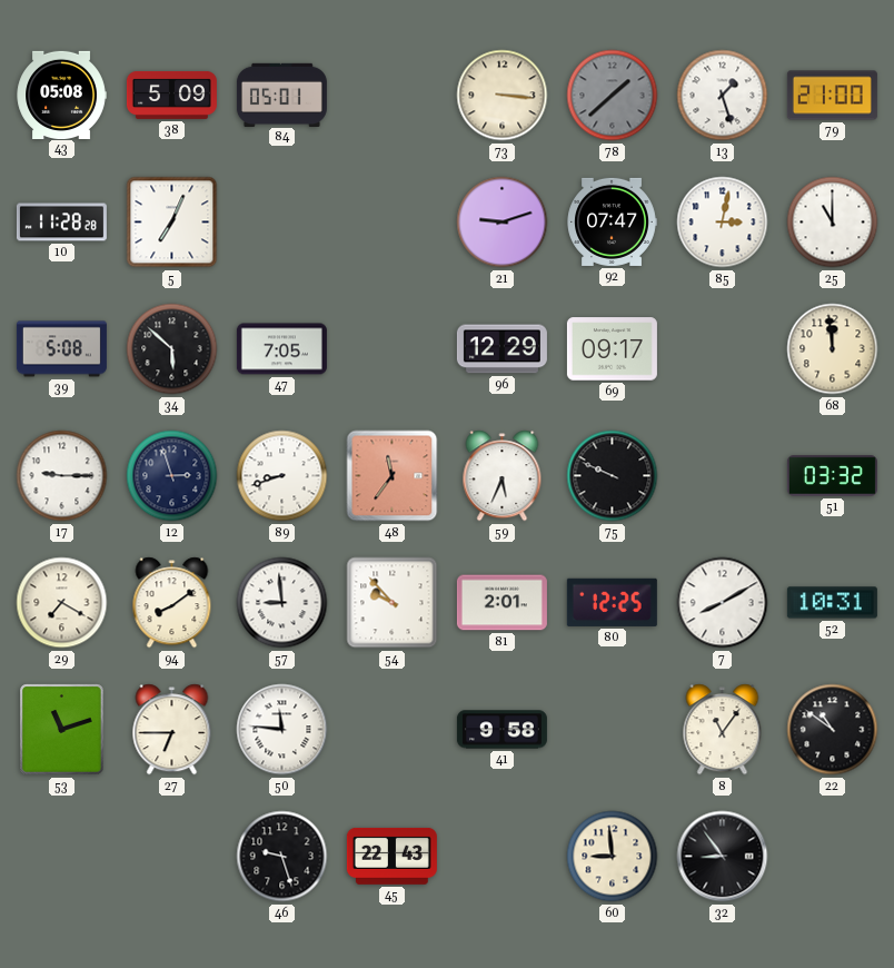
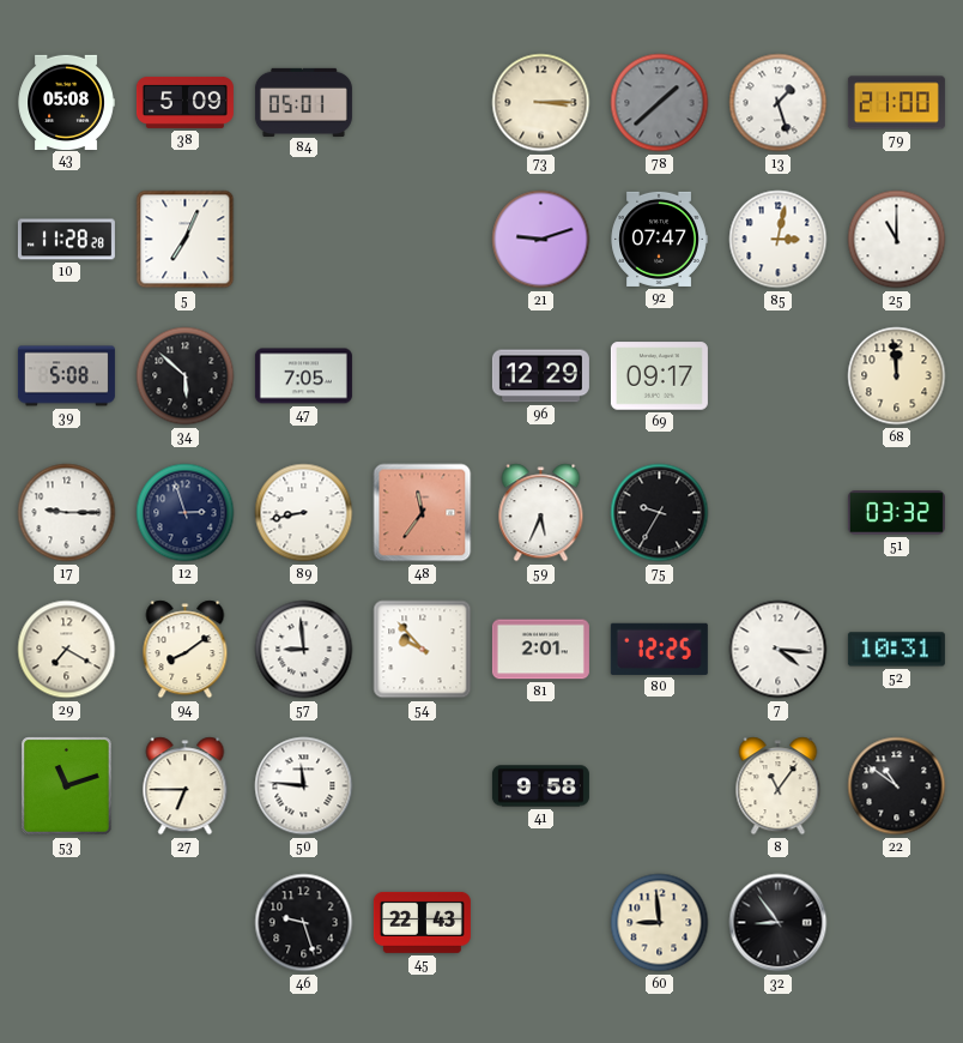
73: 3:16 -> 3:15 (541, 103)
89: 8:42 -> 8:43 (304, 513)
75: 9:49 -> 9:35 (660, 513)
7: 8:10 -> 4:16 (779, 650)
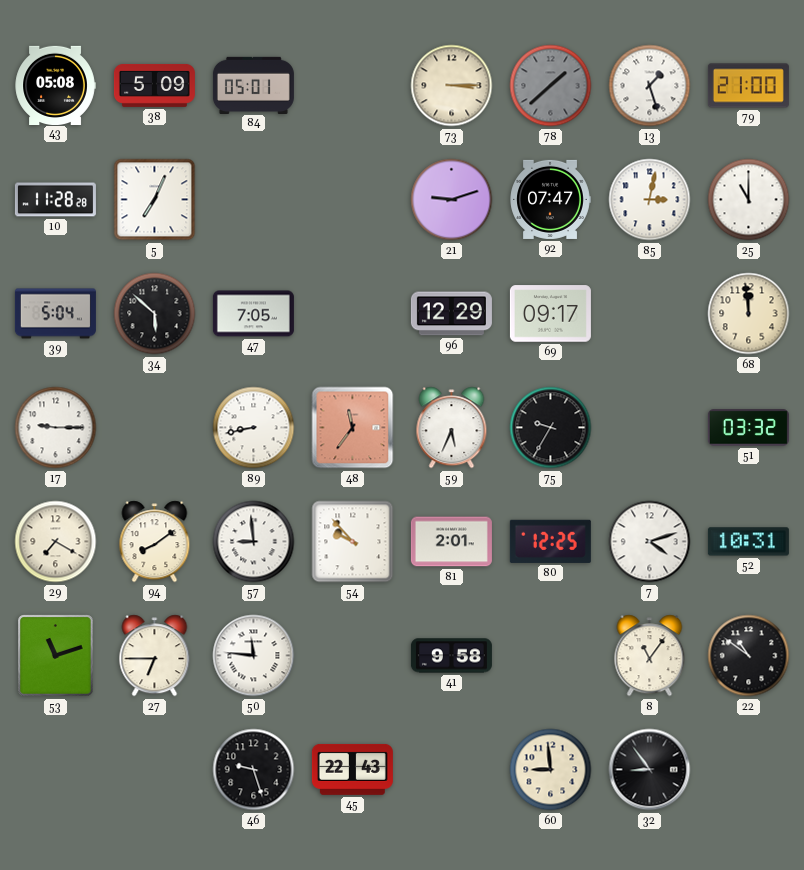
39: 5:08 -> 5:04 (55, 314)
12: 2:57 -> none (186, 513)
7: 4:16 -> 4:12 (650, 542)
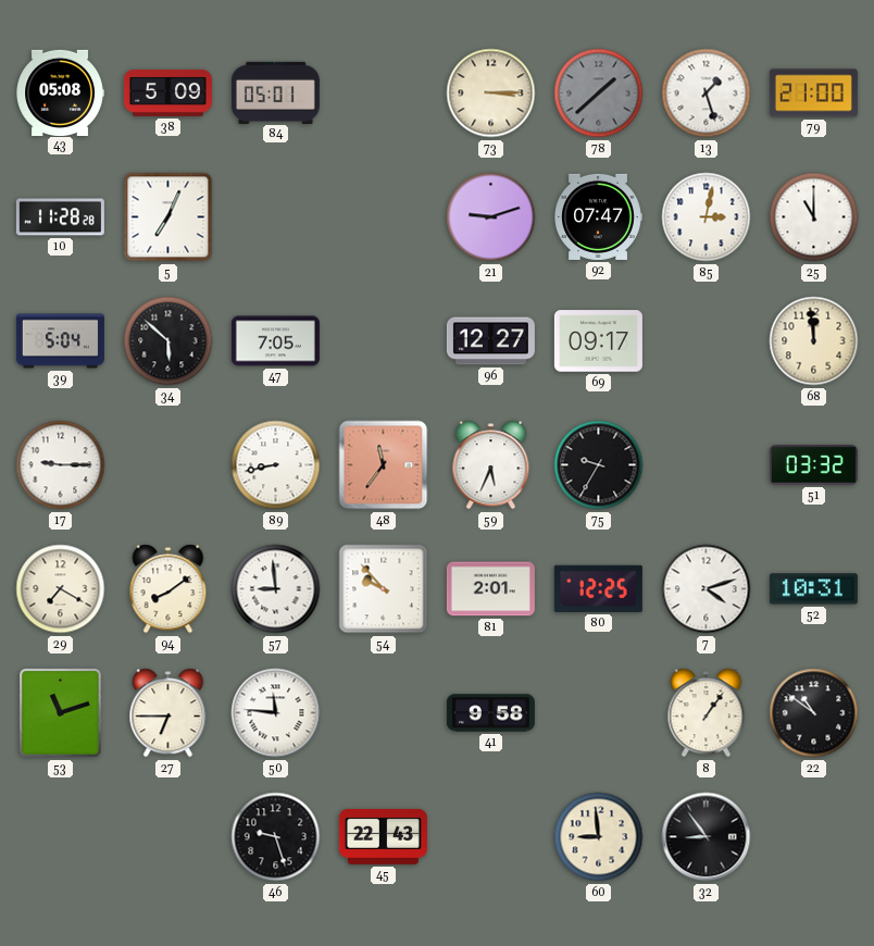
96: 12:29 -> 12:27 (490, 341)
8: 11:06 -> 1:06 (707, 713)
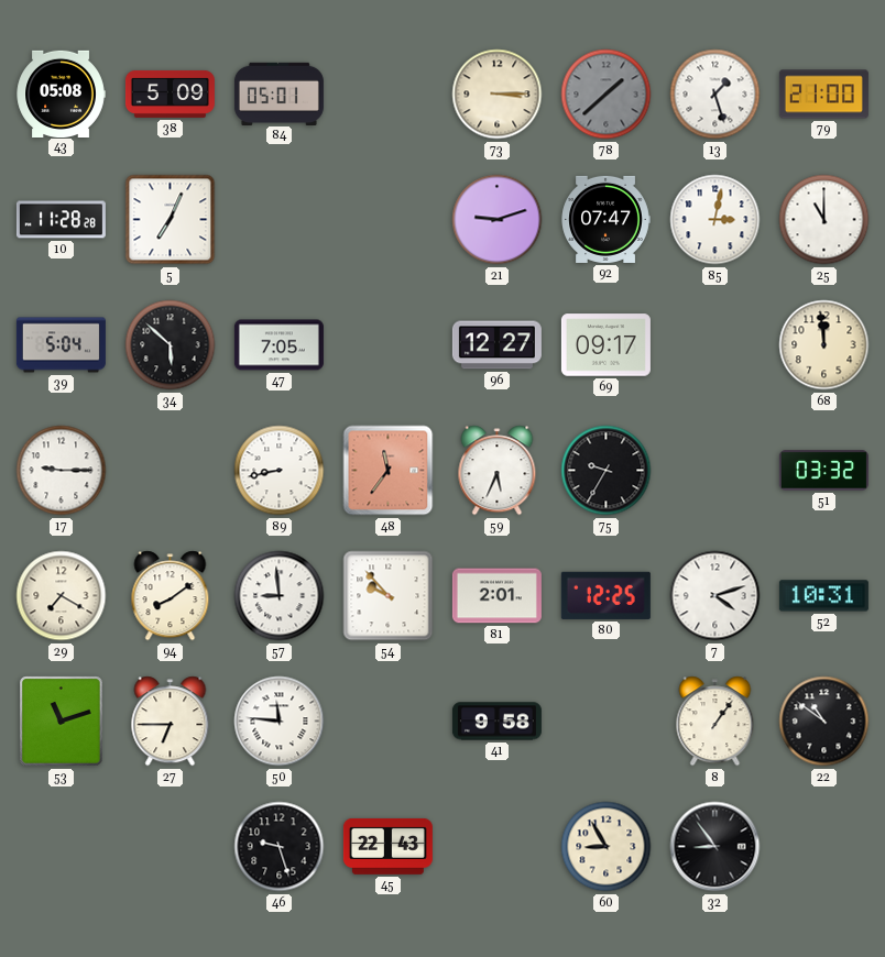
60: 8:59 -> 8:55 (607, 847)
